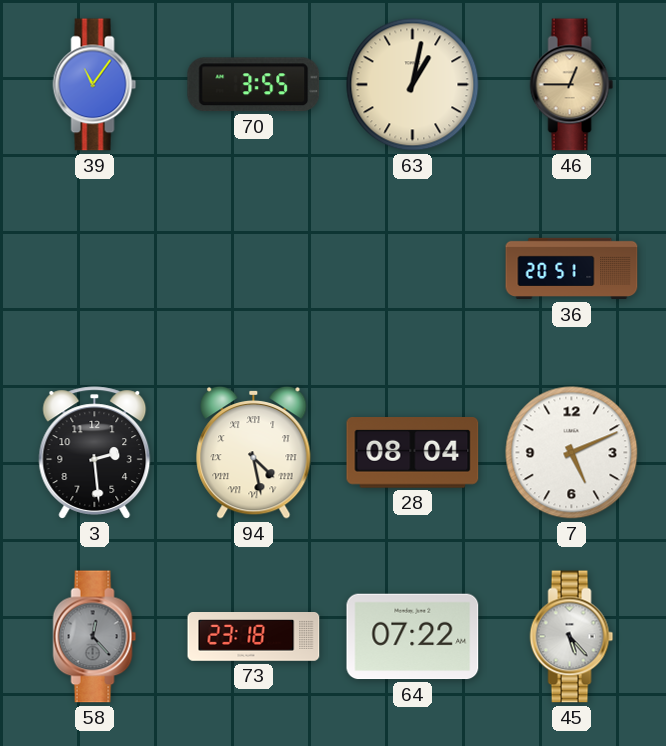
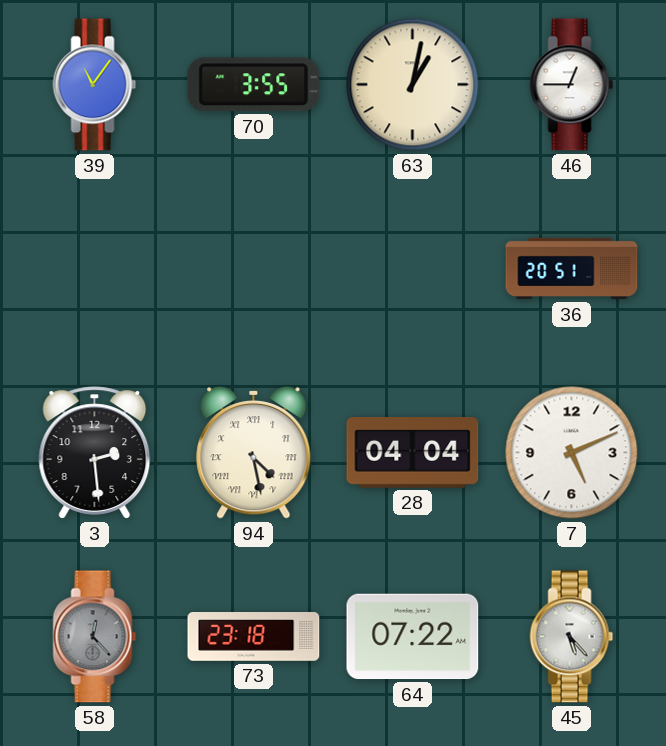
46 dial: champagne -> white (572, 85)
28: 08:04 -> 04:04 (413, 453)
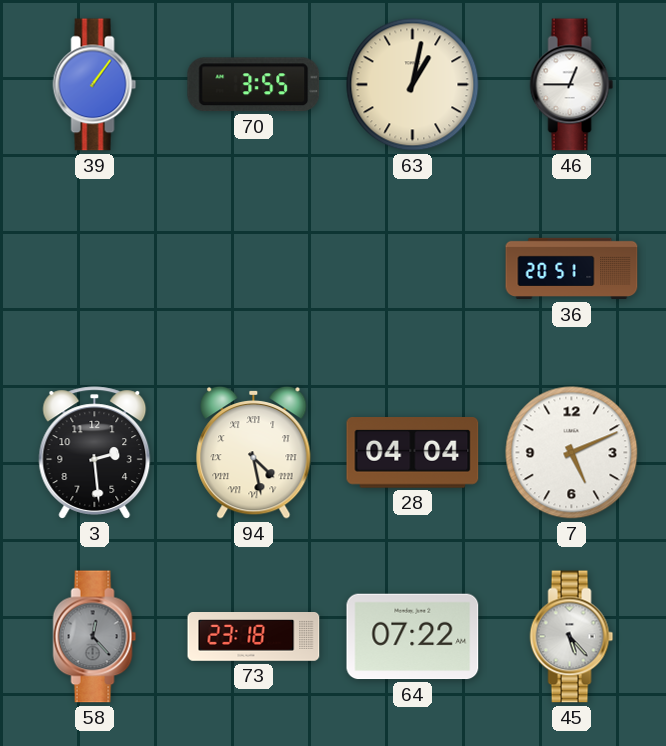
39: 11:06 -> 1:06 (95, 85)
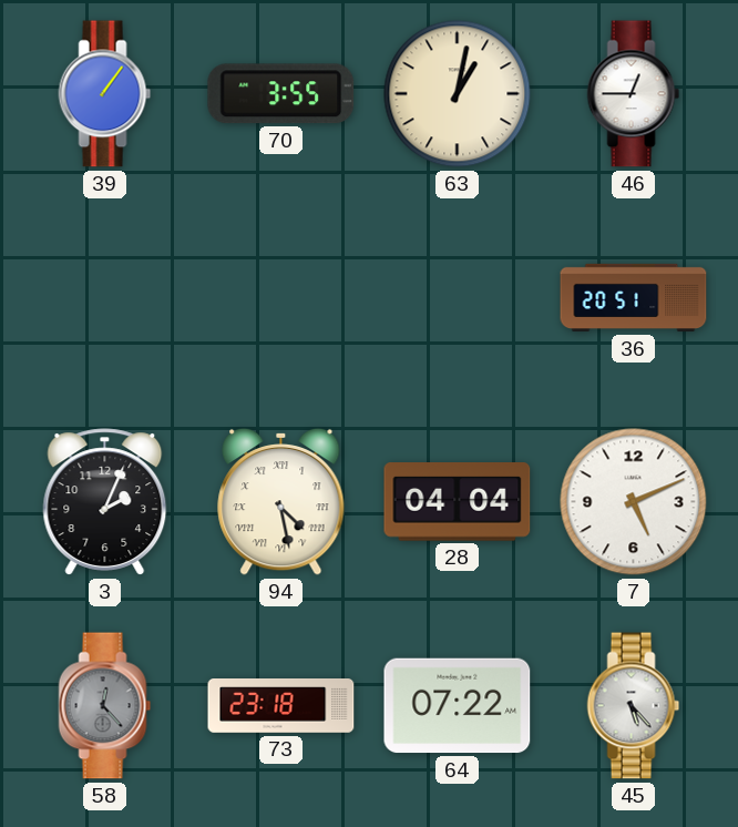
3: 2:29 -> 2:04 (105, 502)
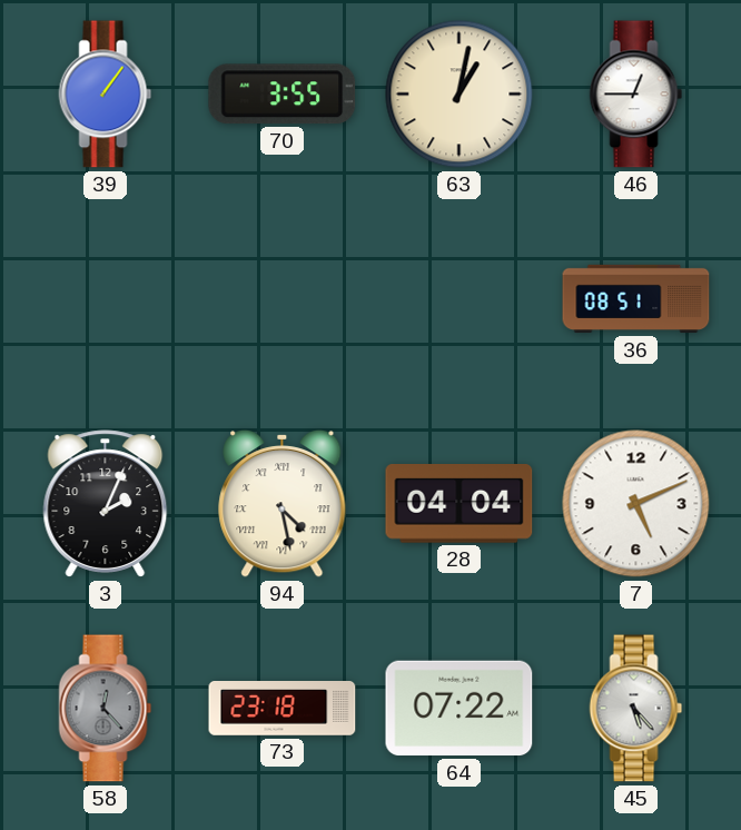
36: 20:51 -> 08:51 (636, 299)
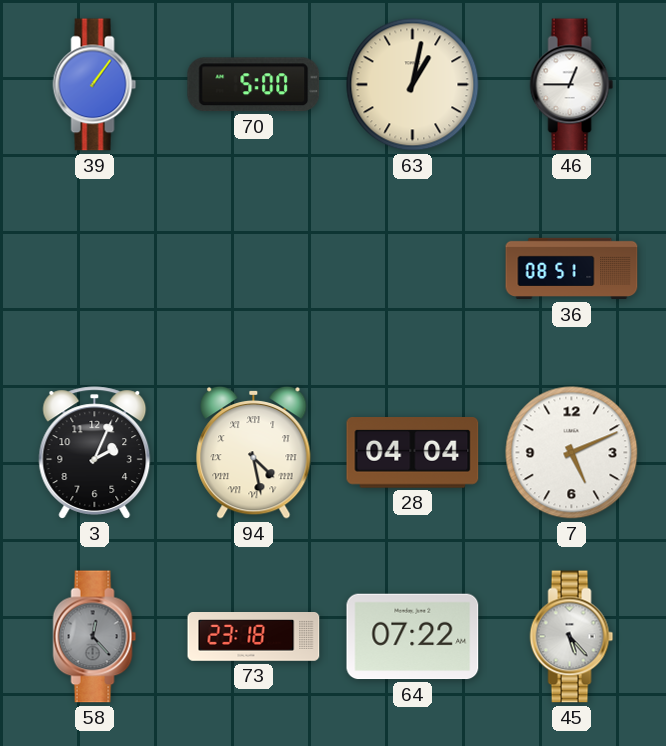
70: 3:55 -> 5:00 (254, 85)
